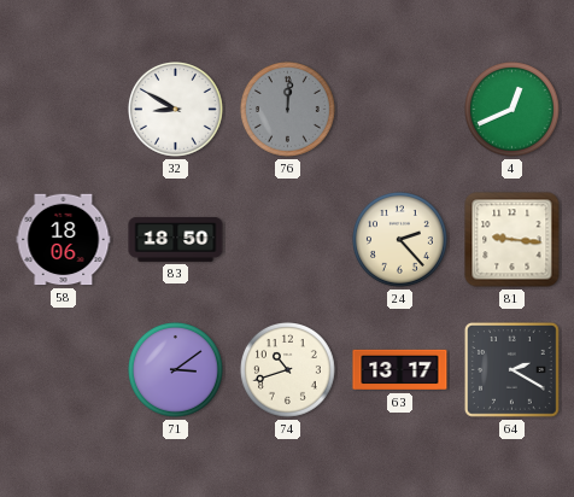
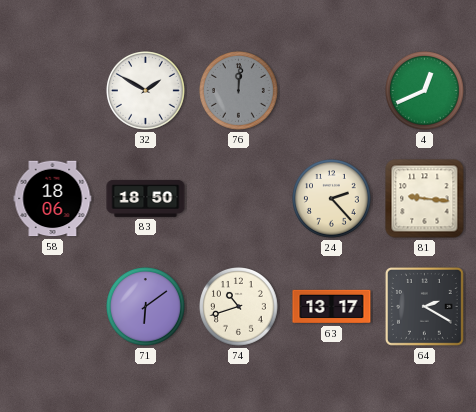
32: 8:50 -> 1:50 (146, 91)
71: 3:09 -> 6:09 (146, 307)
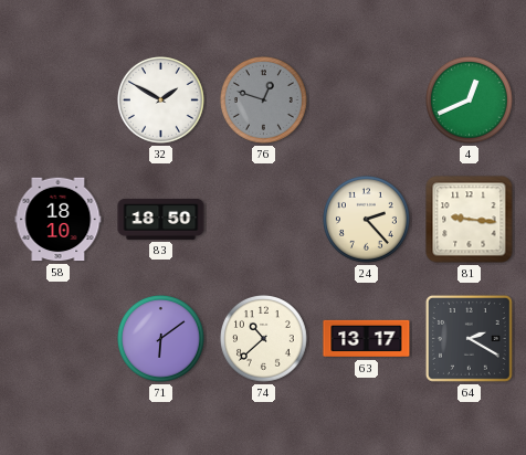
76: 12:01 -> 12:48 (264, 100)
58: 18:06 -> 18:10 (59, 220)
74: 10:42 -> 10:38 (264, 339)
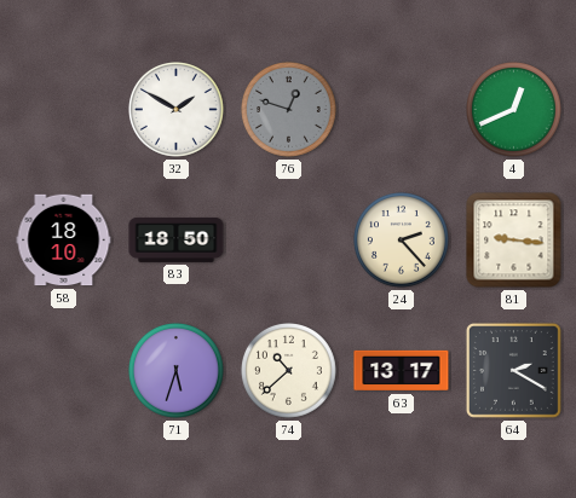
71: 6:09 -> 5:33 (177, 371)
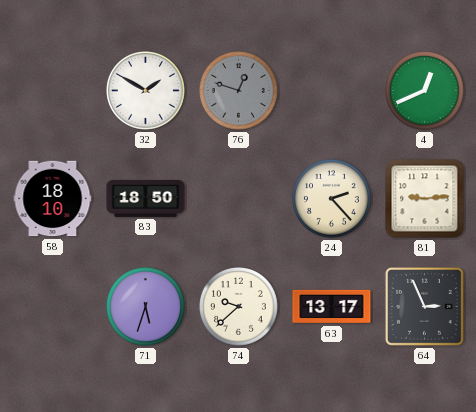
81: 9:16 -> 9:14 (425, 199)
74: 10:38 -> 9:38 (239, 307)
64: 2:20 -> 2:56 (424, 306)
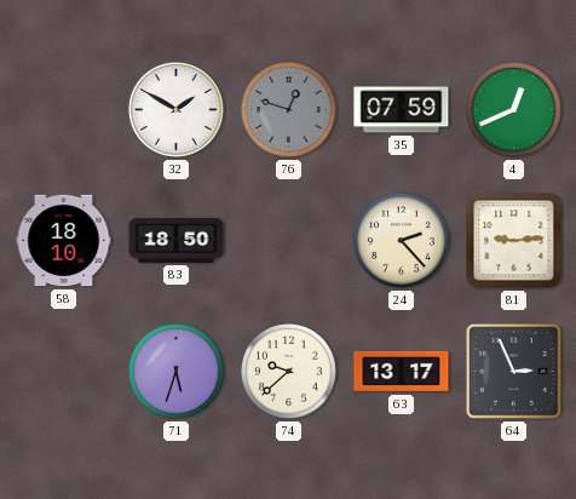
35: none -> 07:59 (402, 110)
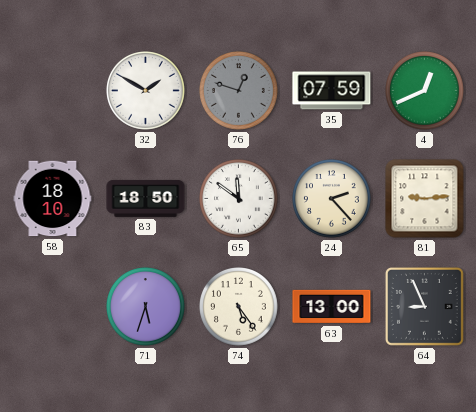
65: none -> 11:51 (239, 199)
74: 9:38 -> 5:24 (239, 307)
63: 13:17 -> 13:00 (332, 307)
64: 2:56 -> 8:56 (424, 306)
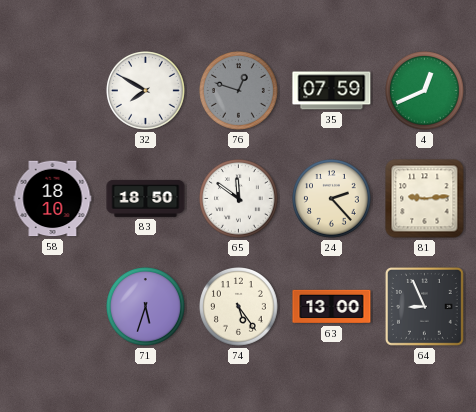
32: 1:50 -> 7:50 (146, 91)
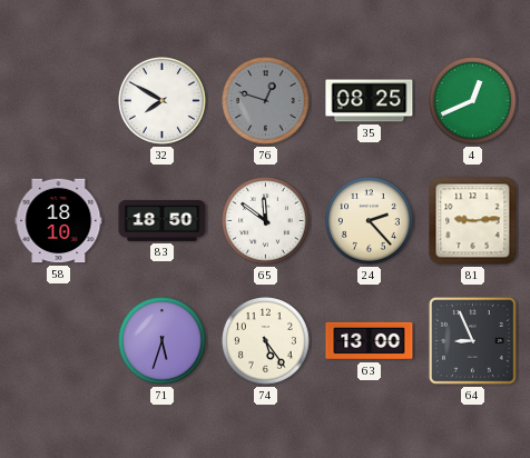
35: 07:59 -> 08:25 (370, 101)
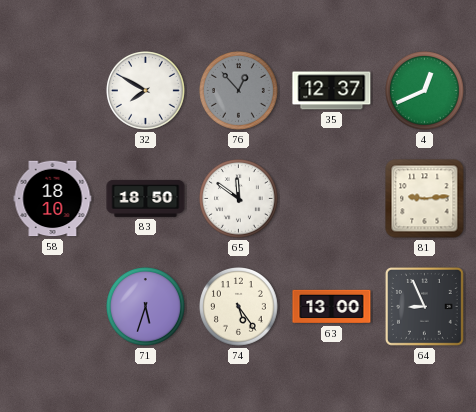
76: 12:48 -> 12:53 (239, 91)
35: 08:25 -> 12:37 (332, 91)
24: 2:23 -> none (370, 221)
